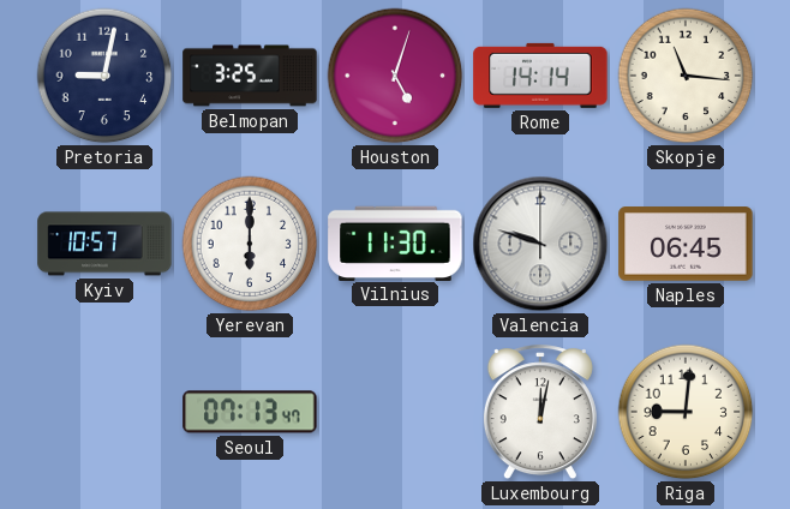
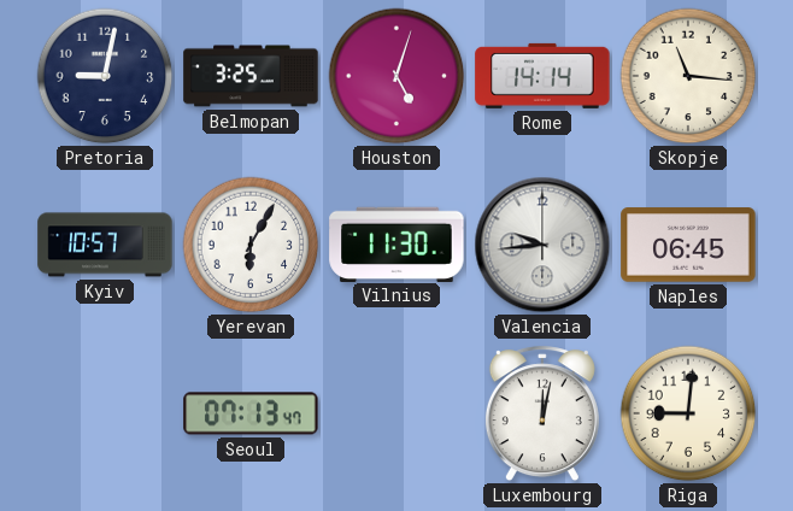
Yerevan: 6:00 -> 6:05 (251, 245)
Valencia: 9:48 -> 9:44 (542, 245)
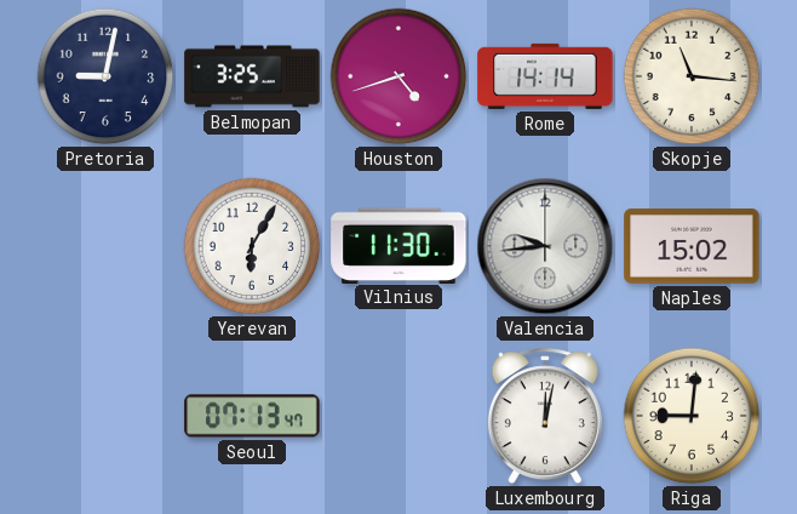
Houston: 5:03 -> 4:42 (398, 76)
Kyiv: 10:57 -> none (105, 245)
Naples: 06:45 -> 15:02 (692, 246)
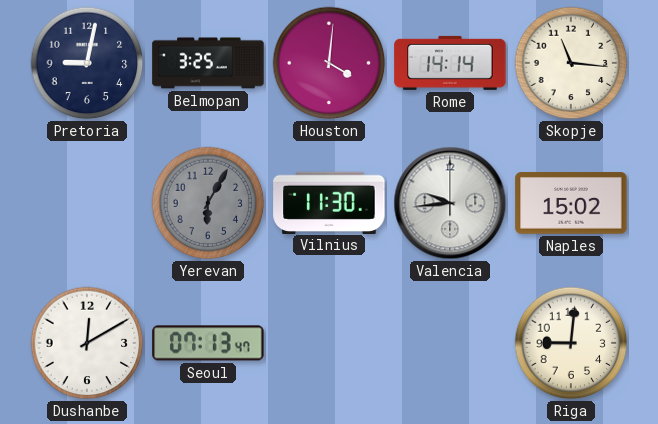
Houston: 4:42 -> 4:01 (329, 63)
Yerevan dial: white -> grey (208, 203)
Dushanbe: none -> 12:10 (87, 343)
Luxembourg: 12:02 -> none (545, 417)
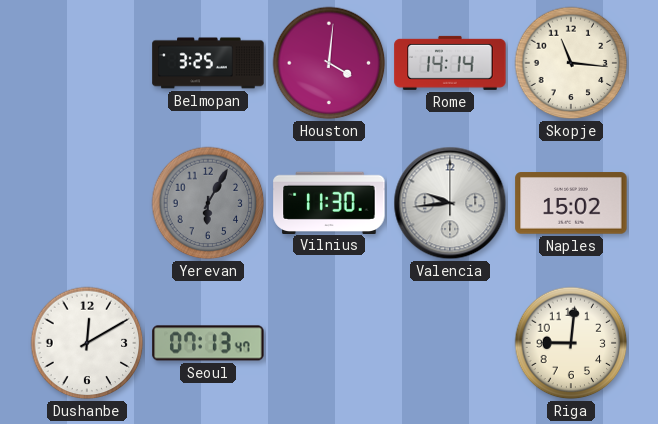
Pretoria: 9:02 -> none (87, 63)
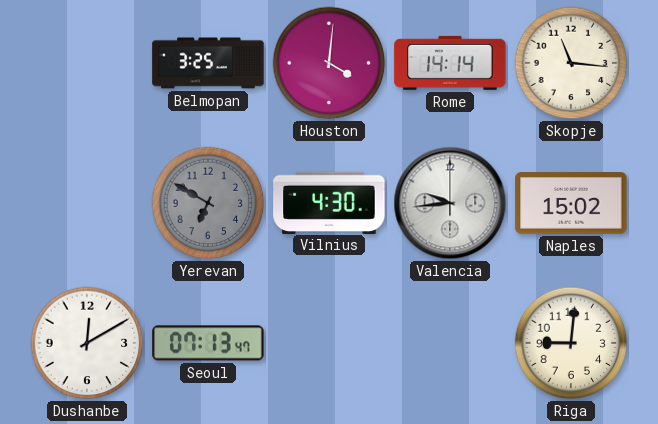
Yerevan: 6:05 -> 6:50 (208, 203)
Vilnius: 11:30 -> 4:30 (329, 202)
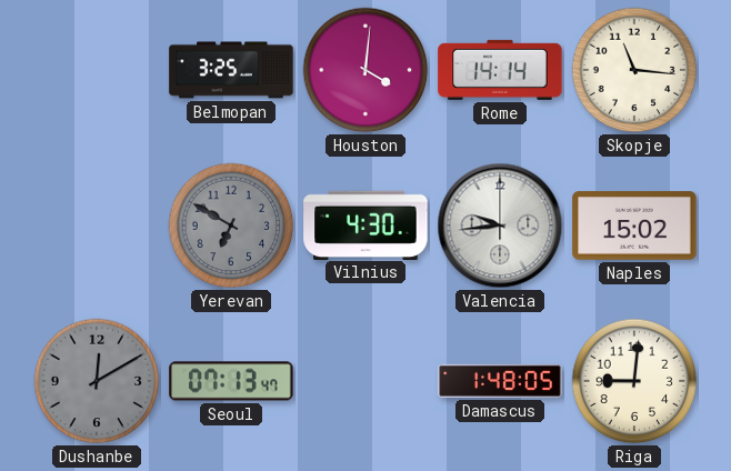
Dushanbe dial: white -> grey (97, 381)
Damascus: none -> 1:48 (500, 381)
